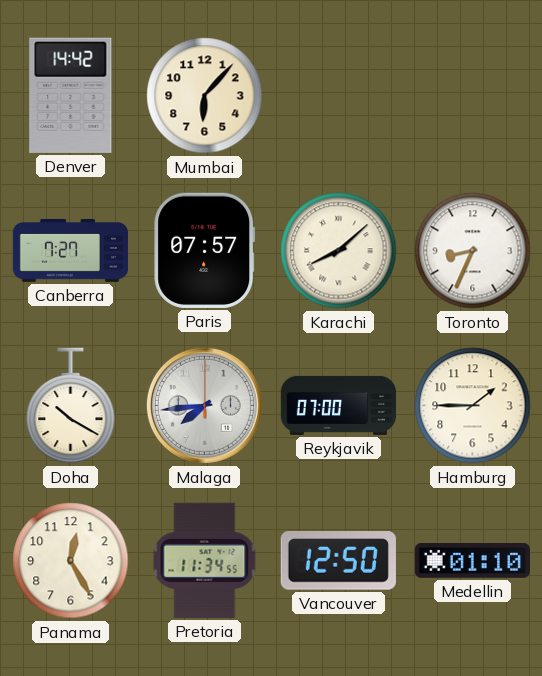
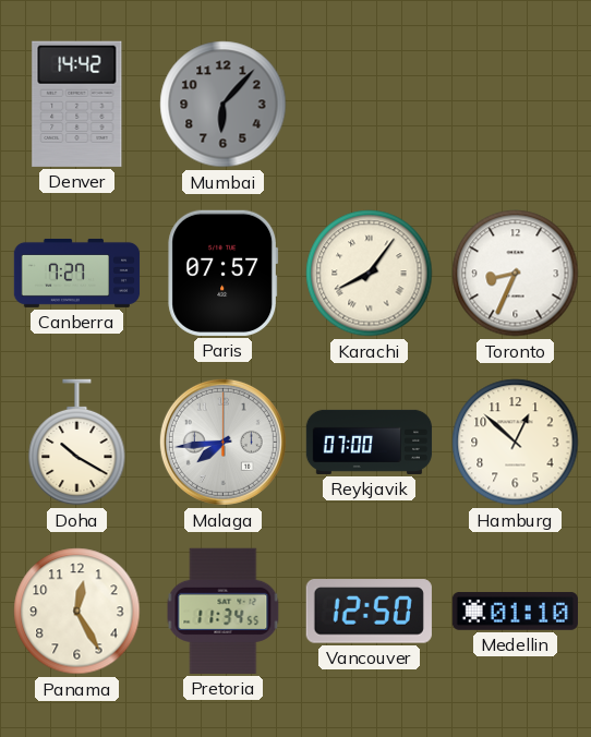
Mumbai dial: cream -> grey (224, 105)
Karachi: 8:08 -> 8:06 (370, 274)
Hamburg: 1:45 -> 12:52 (516, 443)
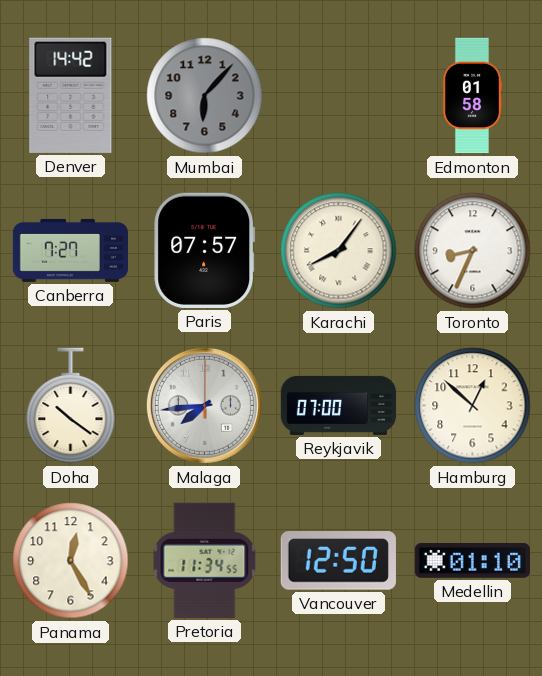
Edmonton: none -> 01:58 (472, 96)
Doha: 10:20 -> 10:21 (71, 406)
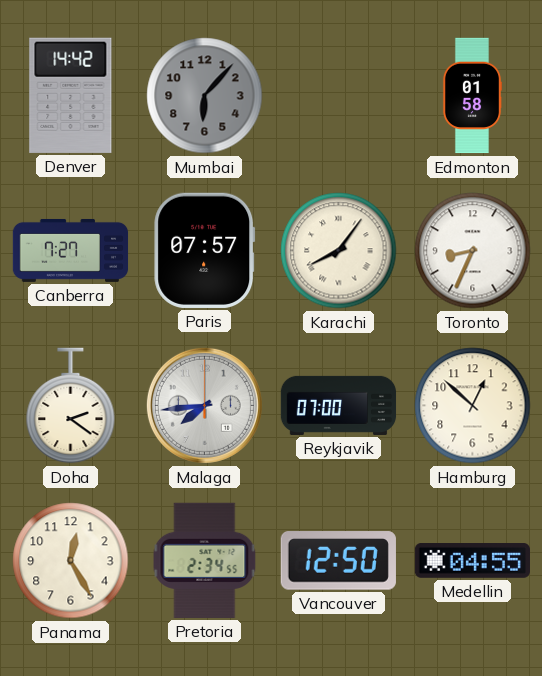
Doha: 10:21 -> 2:21 (71, 406)
Pretoria: 11:34 -> 2:34 (205, 560)
Medellin: 01:10 -> 04:55 (472, 561)
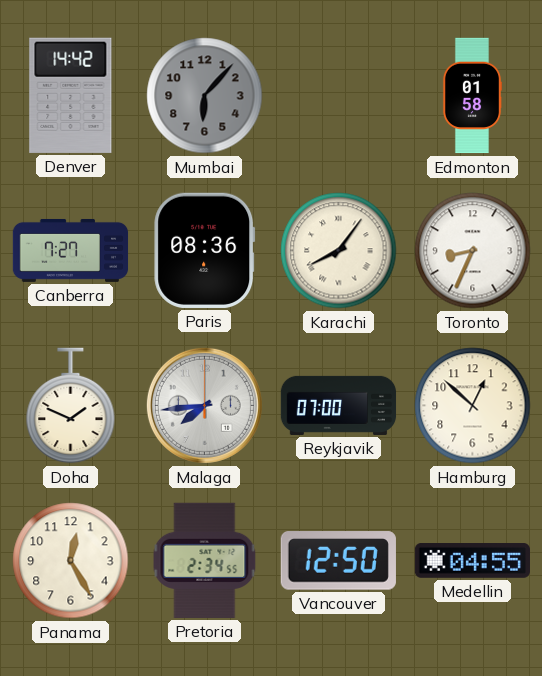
Paris: 07:57 -> 08:36 (205, 250)
Doha: 2:21 -> 1:49 (71, 406)
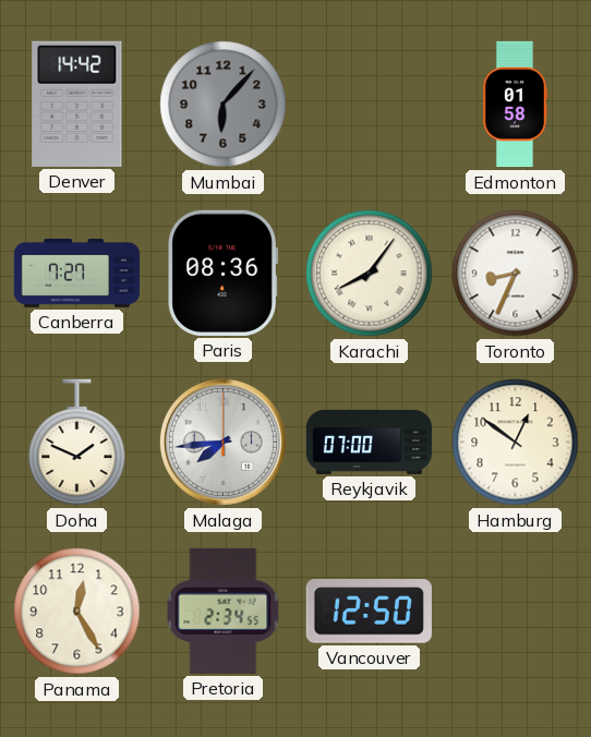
Hamburg: 12:52 -> 12:51 (516, 443)
Medellin: 04:55 -> none (472, 561)
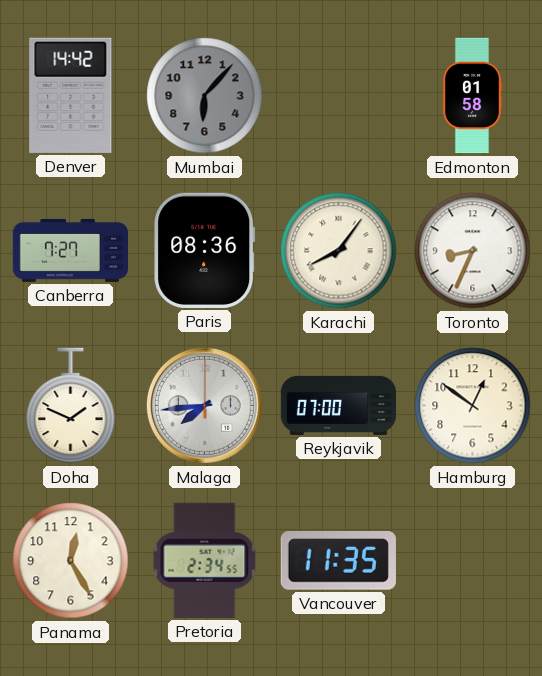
Vancouver: 12:50 -> 11:35 (338, 561)
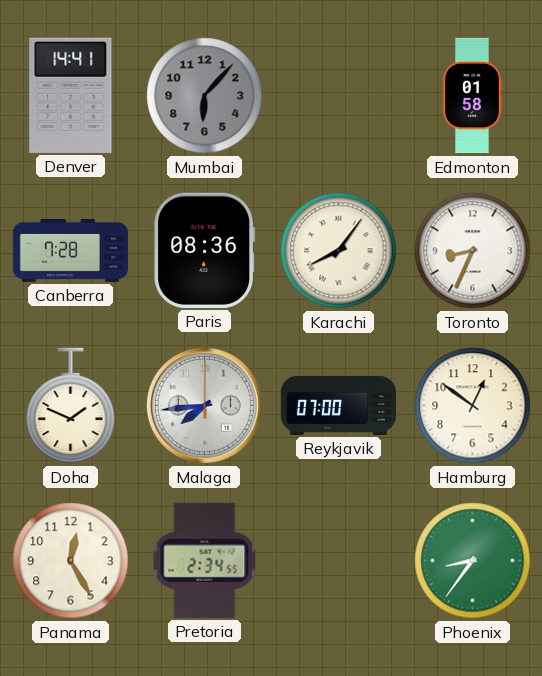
Denver: 14:42 -> 14:41 (71, 95)
Canberra: 7:27 -> 7:28 (71, 250)
Vancouver: 11:35 -> none (338, 561)
Phoenix: none -> 8:36 (473, 561)
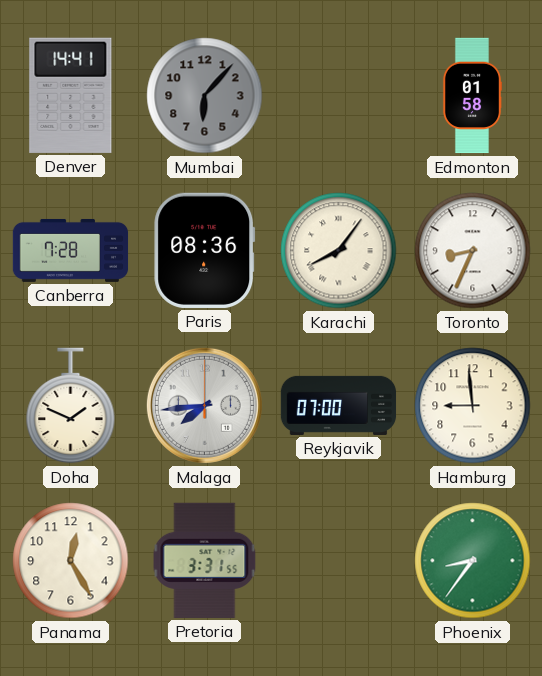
Hamburg: 12:51 -> 8:59 (473, 406)
Pretoria: 2:34 -> 3:31 (205, 560)
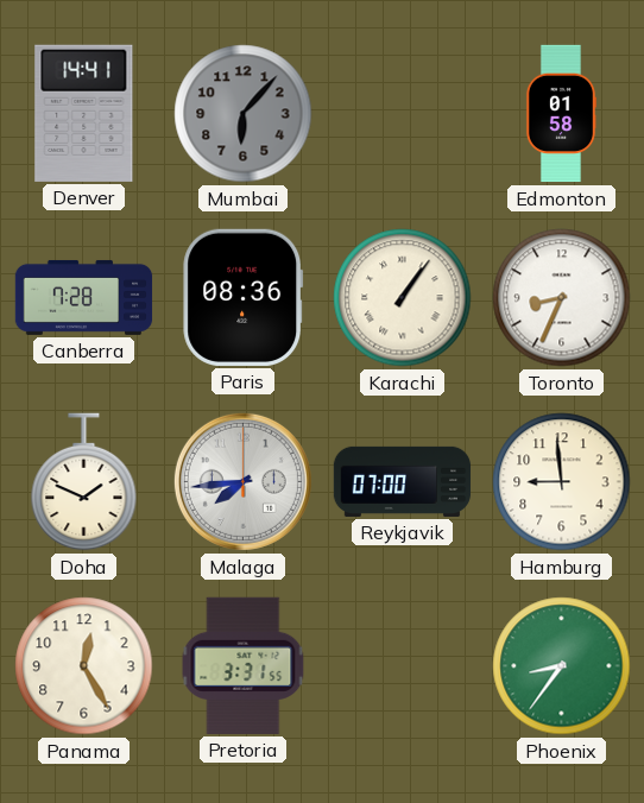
Karachi: 8:06 -> 1:06 (403, 298)
